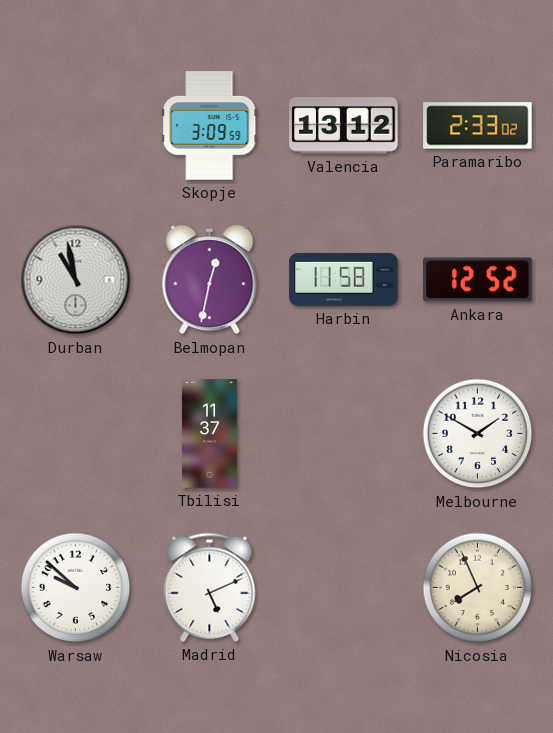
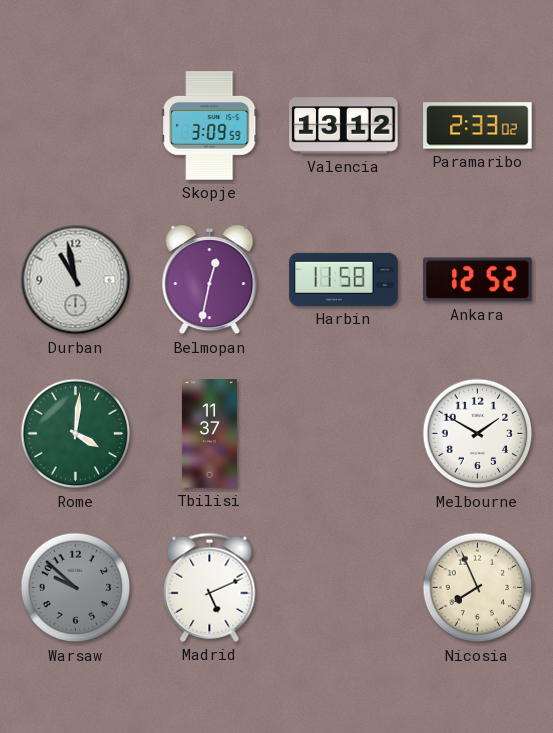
Rome: none -> 4:01 (76, 434)
Warsaw dial: white -> grey (76, 588)
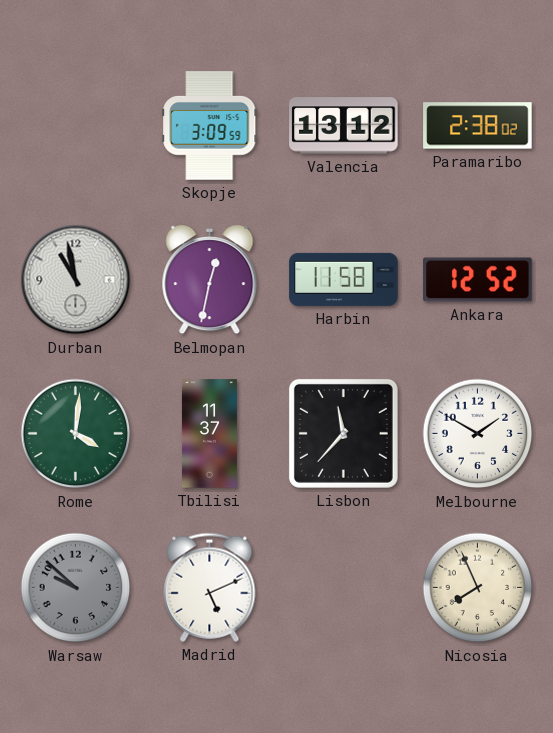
Paramaribo: 2:33 -> 2:38 (478, 126)
Lisbon: none -> 11:37 (343, 433)
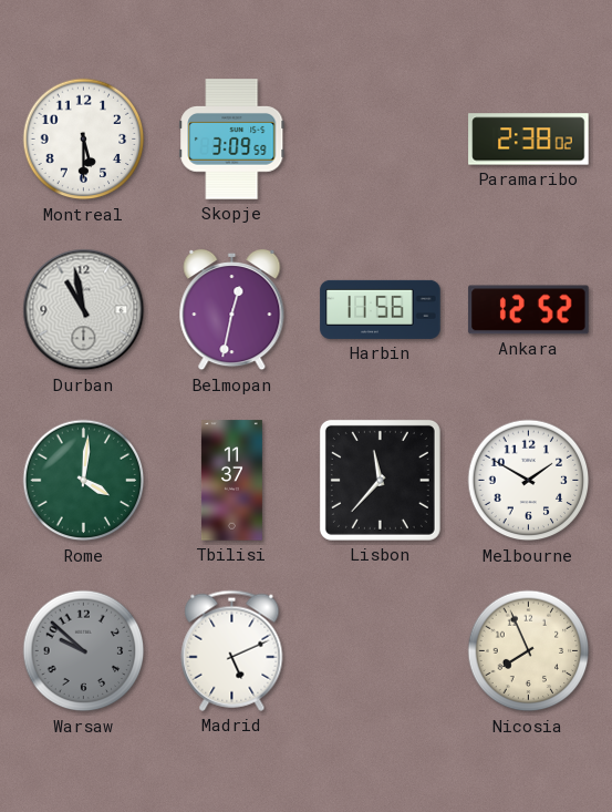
Montreal: none -> 5:30 (84, 140)
Valencia: 13:12 -> none (344, 126)
Harbin: 11:58 -> 11:56 (381, 309)
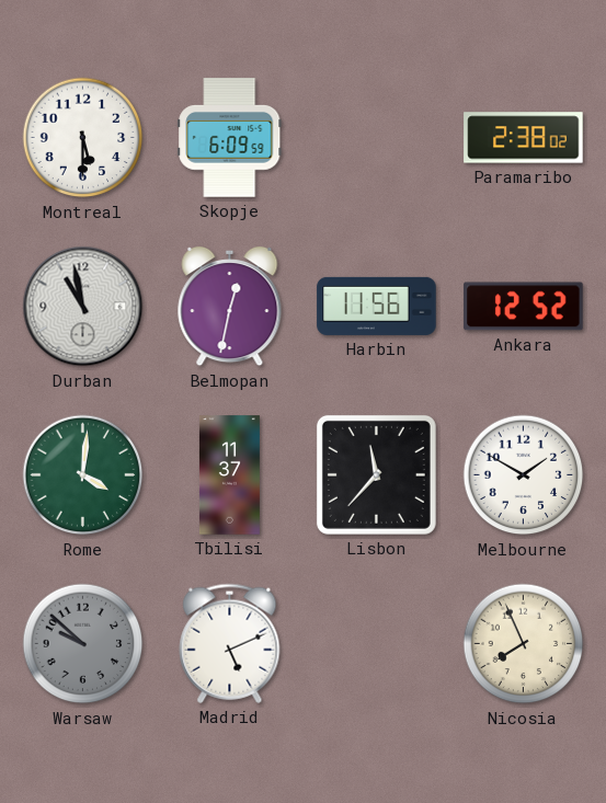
Skopje: 3:09 -> 6:09 (230, 138)
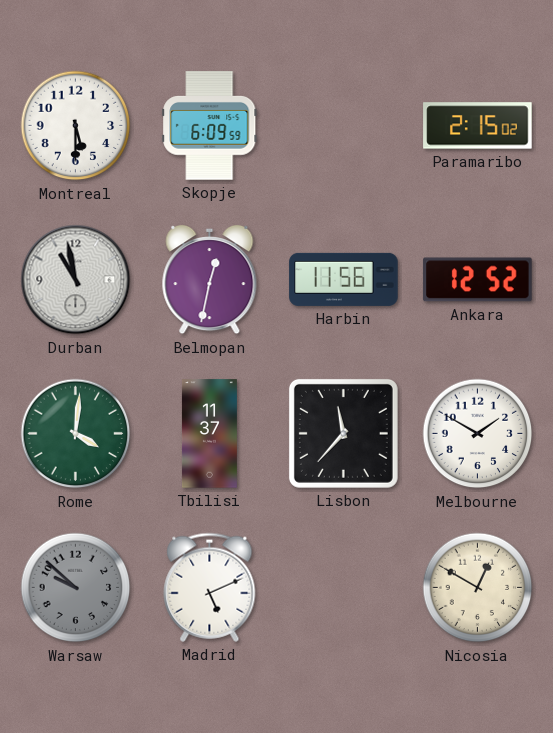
Paramaribo: 2:38 -> 2:15 (478, 126)
Nicosia: 7:56 -> 12:50 (478, 588)
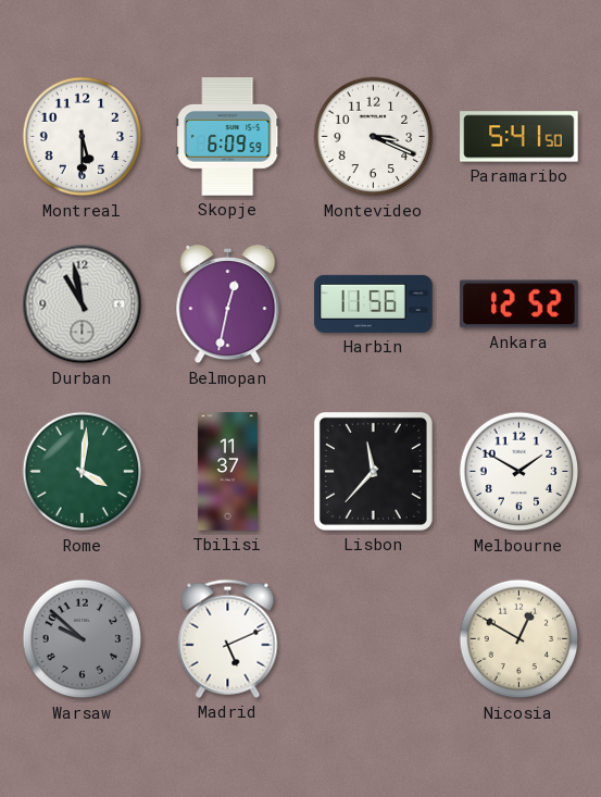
Montevideo: none -> 3:19 (374, 137)
Paramaribo: 2:15 -> 5:41 (519, 137)
